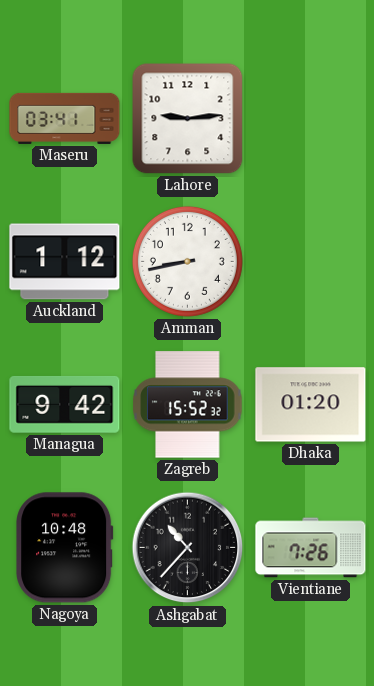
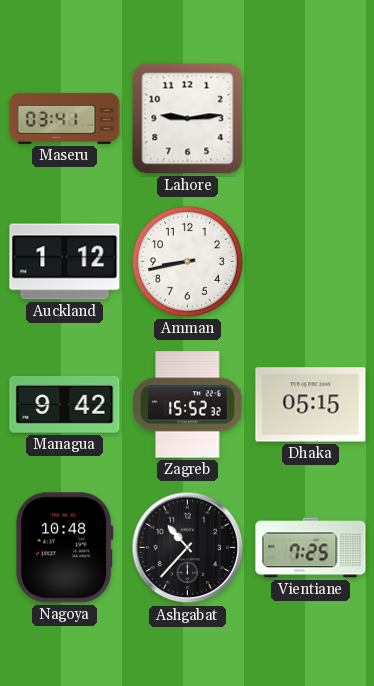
Dhaka: 01:20 -> 05:15 (311, 405)
Vientiane: 7:26 -> 7:25 (311, 548)
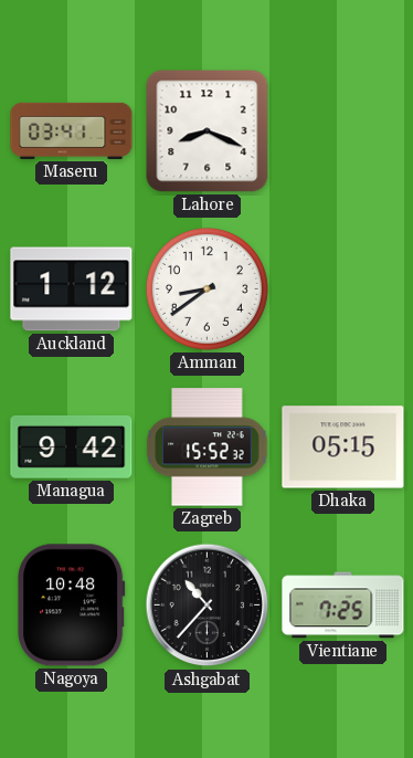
Lahore: 9:14 -> 8:19 (208, 131)
Amman: 8:43 -> 8:39 (206, 288)
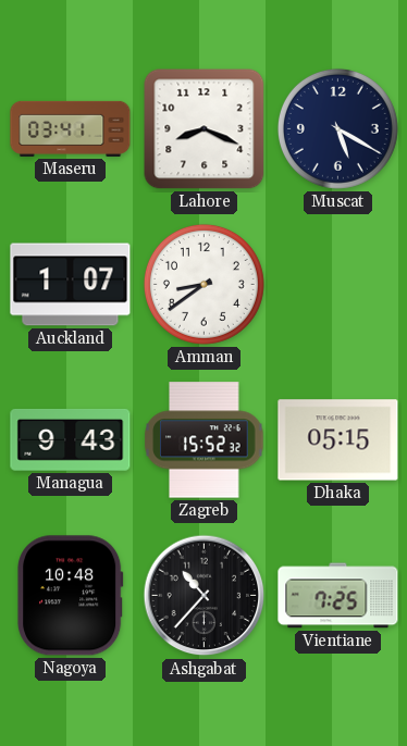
Muscat: none -> 5:20 (337, 128)
Auckland: 1:12 -> 1:07 (71, 285)
Managua: 9:42 -> 9:43 (71, 439)
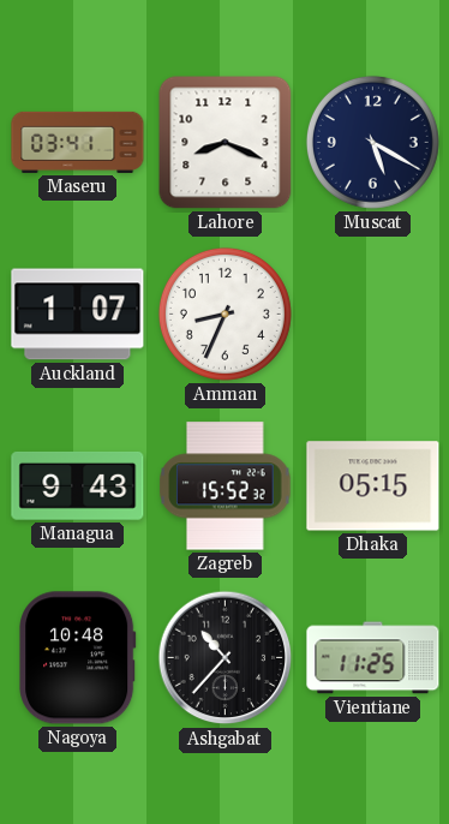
Amman: 8:39 -> 8:34 (224, 314)
Vientiane: 7:25 -> 11:25 (373, 658)
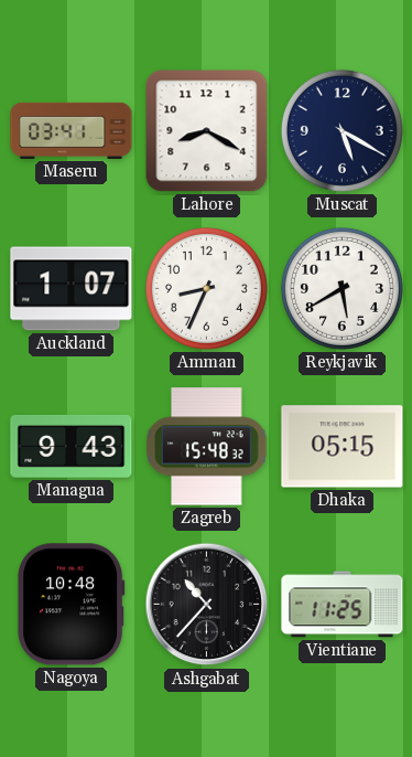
Lahore: 8:19 -> 8:20 (207, 131)
Reykjavik: none -> 5:40 (341, 288)
Zagreb: 15:52 -> 15:48 (207, 447)
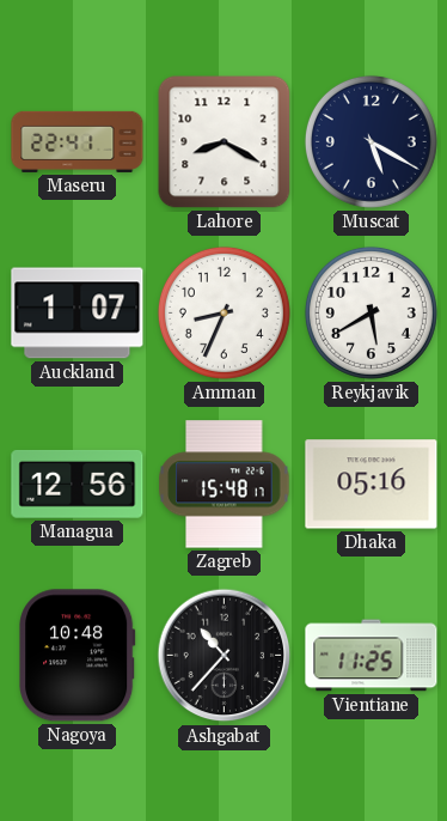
Maseru: 03:41 -> 22:41 (78, 141)
Managua: 9:43 -> 12:56 (78, 484)
Zagreb: 15:48:32 -> 15:48:17 (225, 485)
Dhaka: 05:15 -> 05:16 (372, 485)
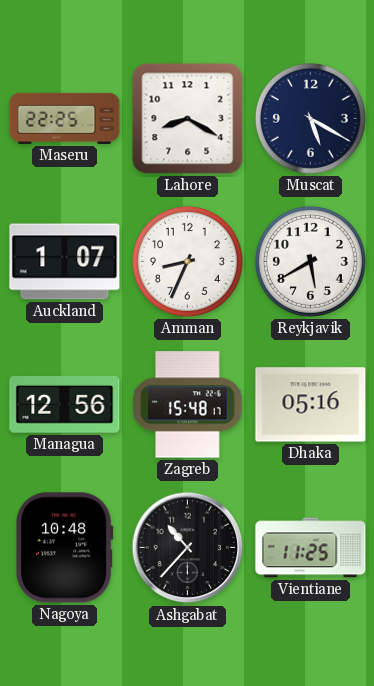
Maseru: 22:41 -> 22:25 (65, 118)
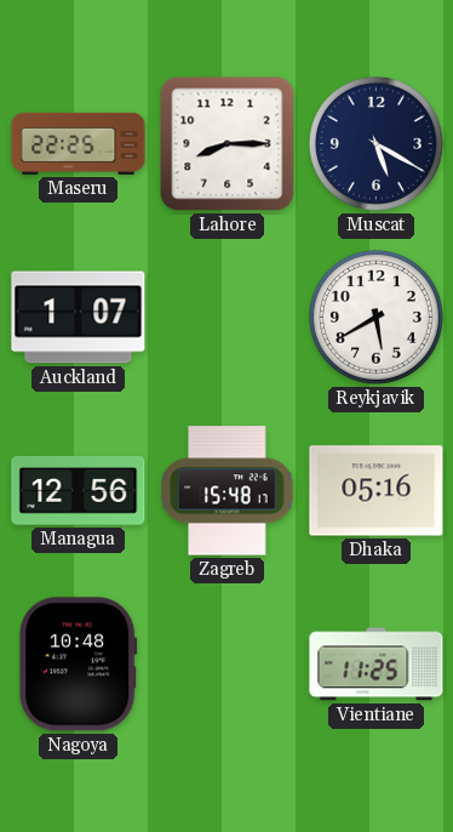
Lahore: 8:20 -> 8:15 (228, 144)
Amman: 8:34 -> none (187, 261)
Ashgabat: 10:37 -> none (188, 548)
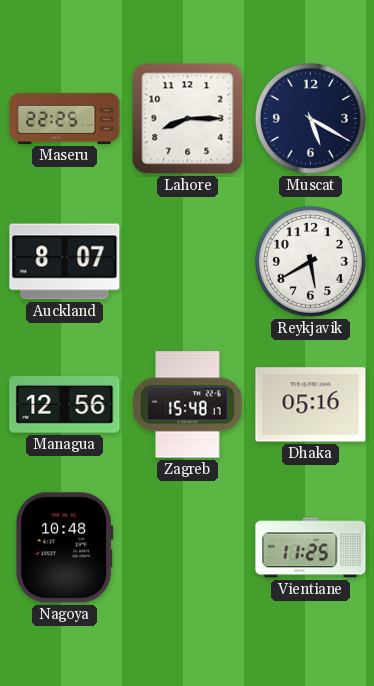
Auckland: 1:07 -> 8:07 (65, 262)
